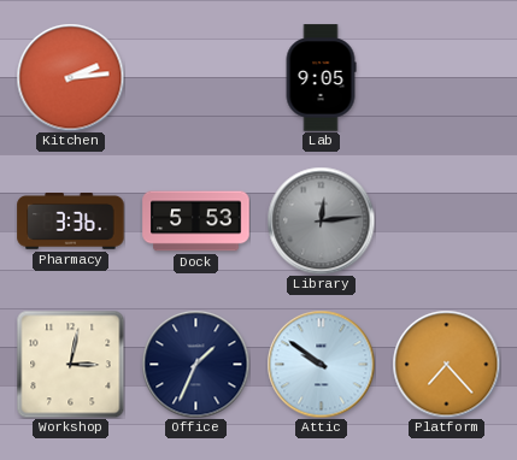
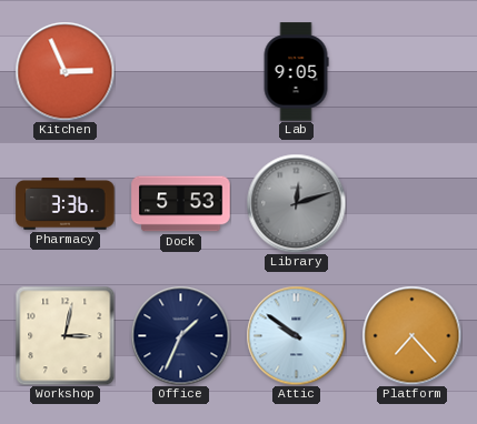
Kitchen: 2:14 -> 2:56 (64, 71)
Library: 12:14 -> 12:12 (296, 203)
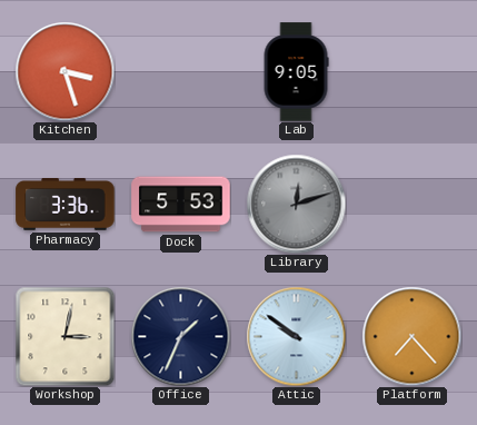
Kitchen: 2:56 -> 3:27 (64, 71)
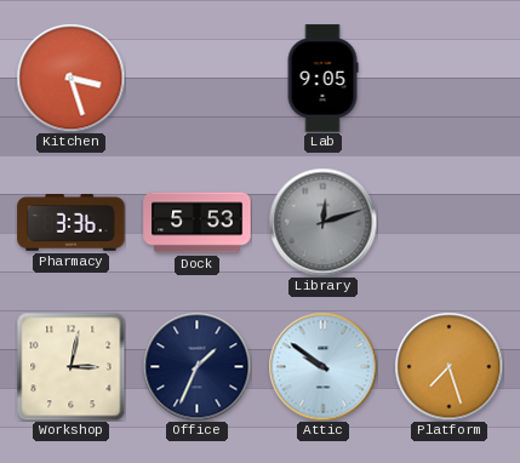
Platform: 7:23 -> 7:27 (448, 366)
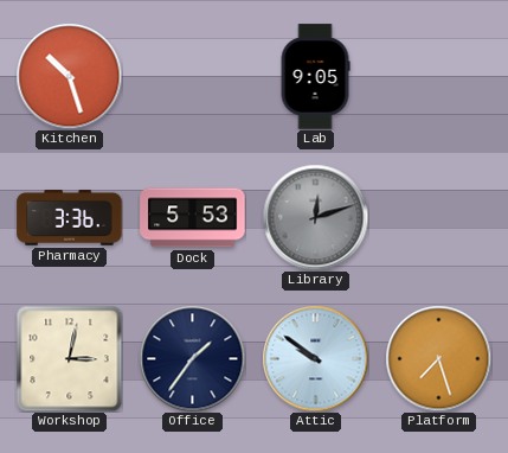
Kitchen: 3:27 -> 10:27 (69, 76)
Office: 1:34 -> 1:36 (192, 358)
